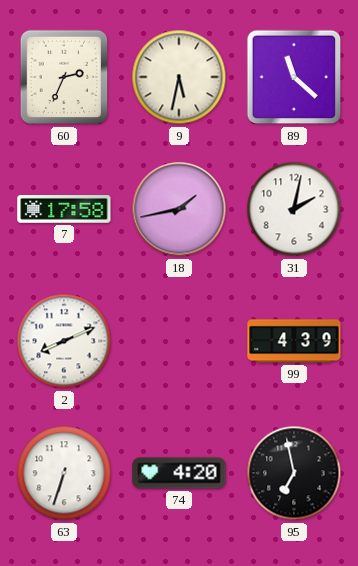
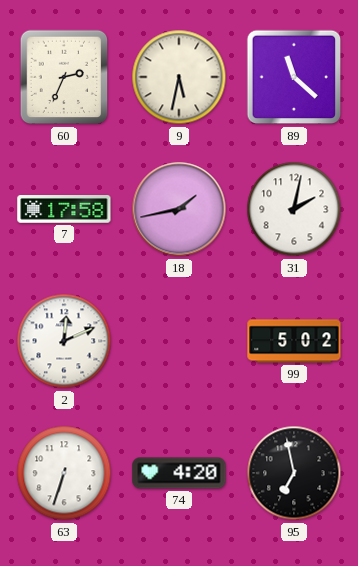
2: 8:11 -> 12:11 (64, 341)
99: 4:39 -> 5:02 (294, 341)
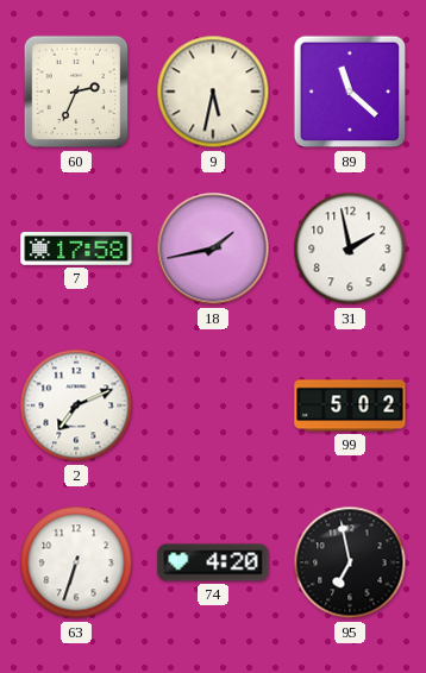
31: 2:02 -> 1:58 (350, 249)
2: 12:11 -> 7:11 (76, 405)
